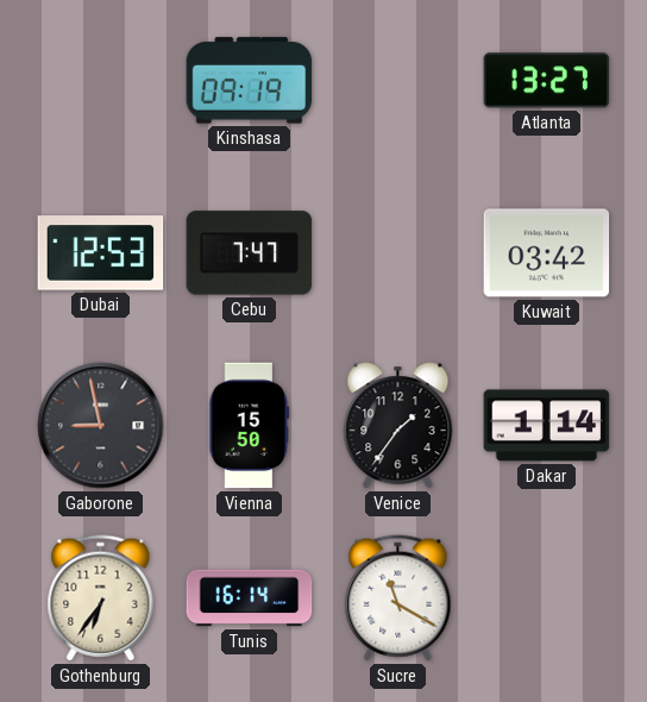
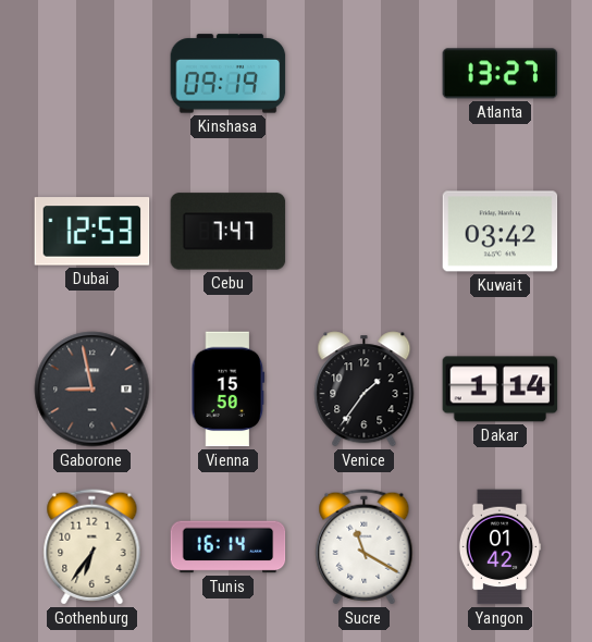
Yangon: none -> 01:42 (499, 547)
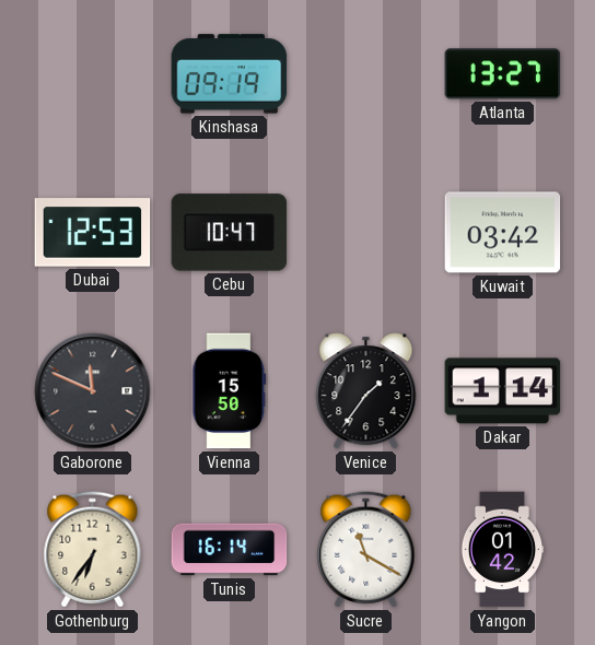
Cebu: 7:47 -> 10:47 (230, 233)
Gaborone: 8:58 -> 11:49 (93, 391)
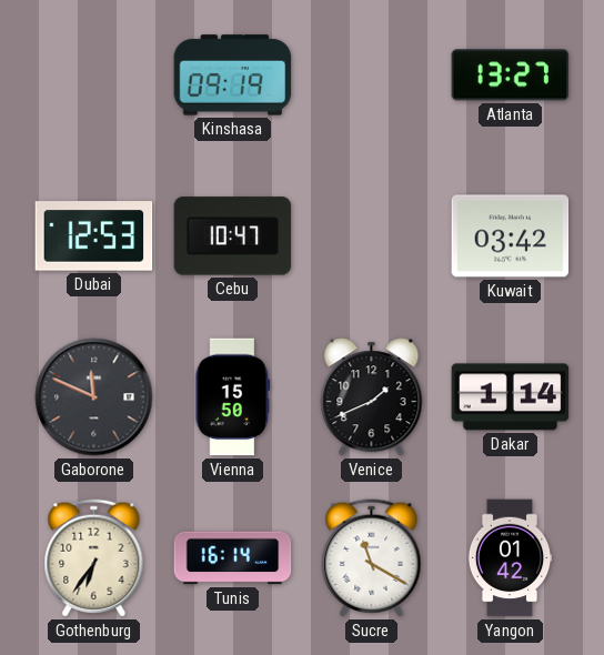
Venice: 1:36 -> 1:41 (372, 397)
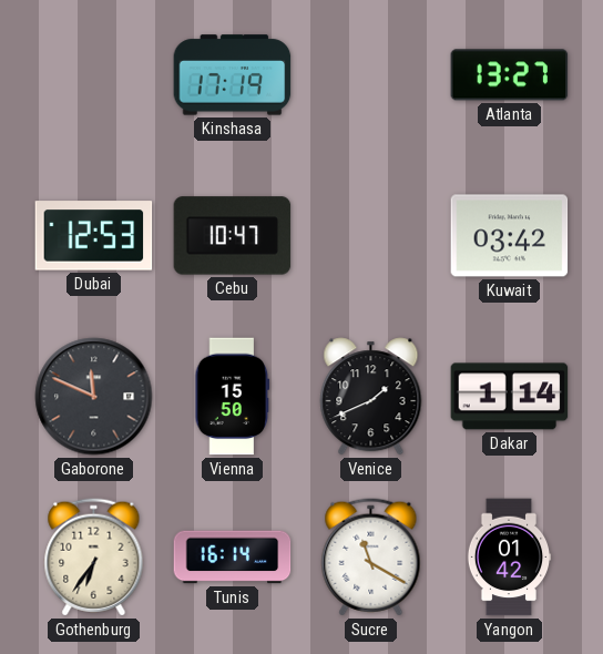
Kinshasa: 09:19 -> 17:19 (233, 75)
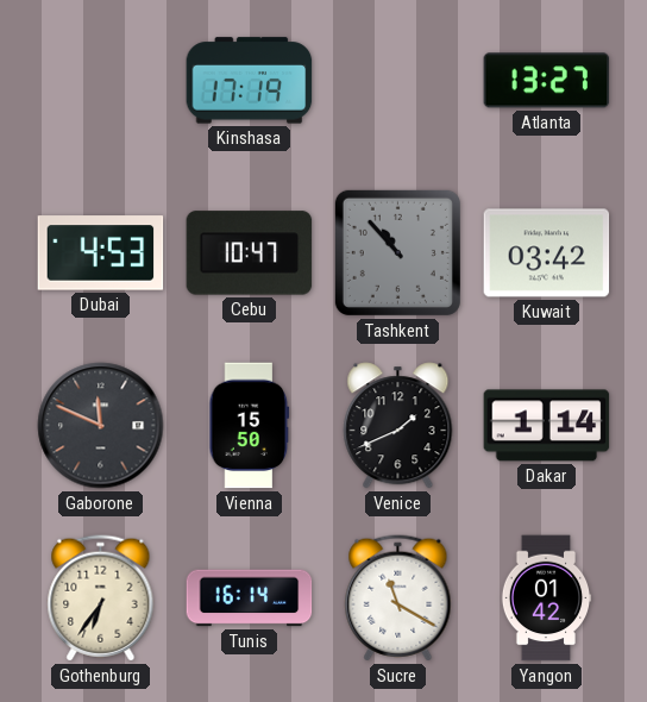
Dubai: 12:53 -> 4:53 (101, 253)
Tashkent: none -> 10:53 (397, 252)
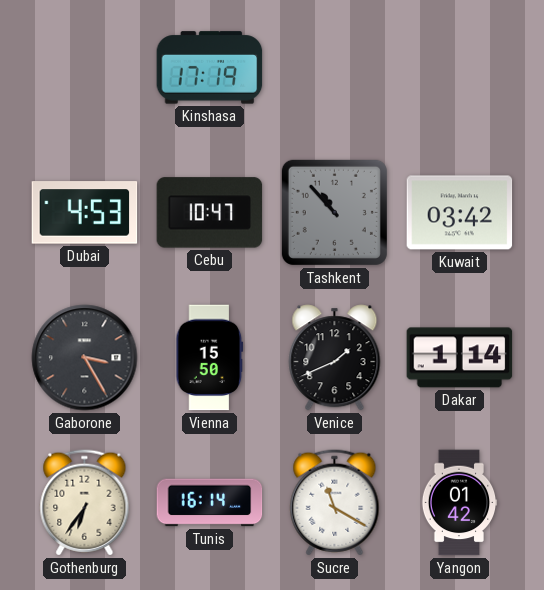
Atlanta: 13:27 -> none (547, 81)
Gaborone: 11:49 -> 3:25 (85, 358)
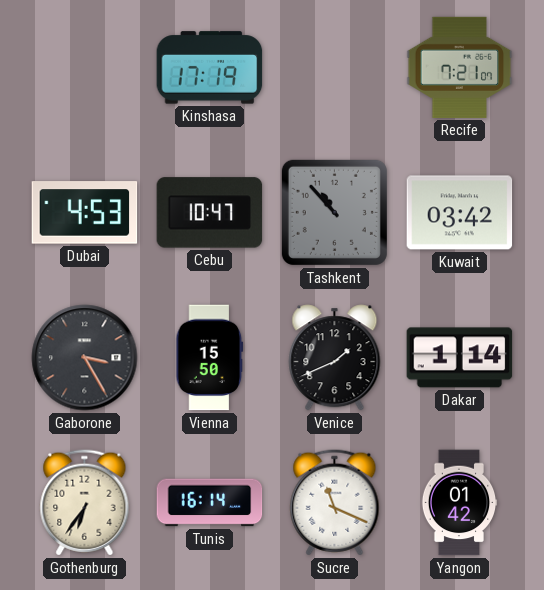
Recife: none -> 7:21 (460, 67)
Sucre: 11:20 -> 11:19 (335, 503)
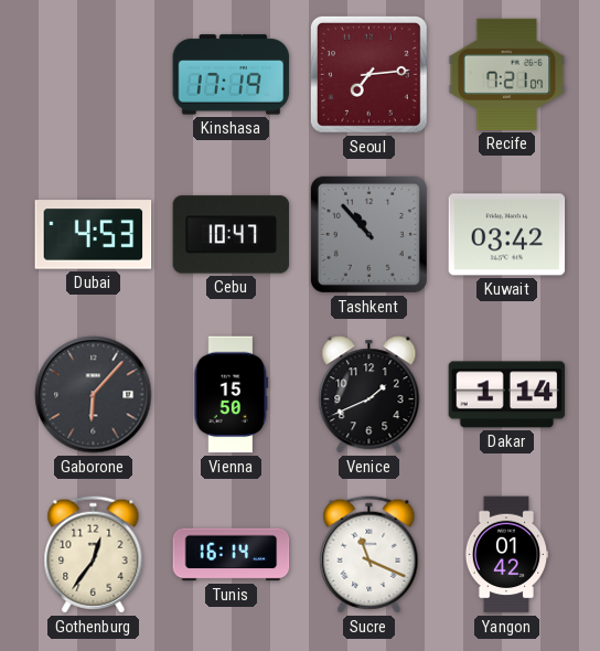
Seoul: none -> 7:14 (368, 74)
Gaborone: 3:25 -> 6:07 (94, 395)
Gothenburg: 6:36 -> 12:36 (94, 555)
